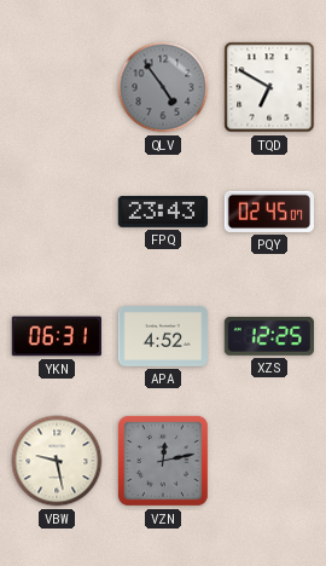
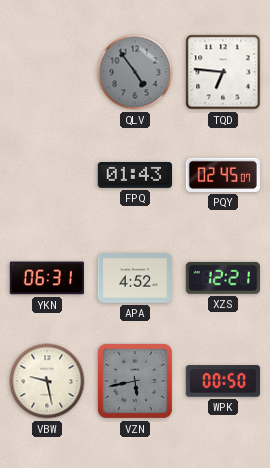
TQD: 6:50 -> 6:46 (223, 72)
FPQ: 23:43 -> 01:43 (134, 176)
XZS: 12:25 -> 12:21 (223, 278)
VZN: 12:13 -> 5:43 (135, 381)
WPK: none -> 00:50 (222, 381)
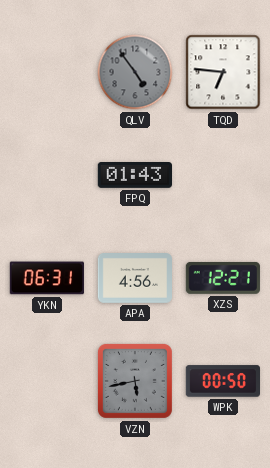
PQY: 02:45 -> none (223, 175)
APA: 4:52 -> 4:56 (135, 279)
VBW: 9:28 -> none (47, 381)
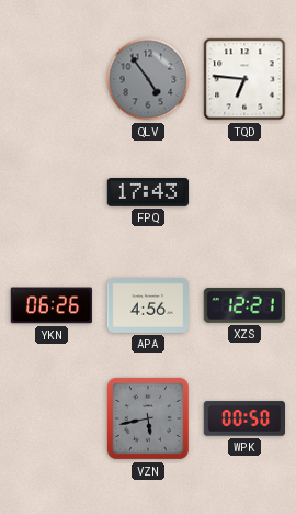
FPQ: 01:43 -> 17:43 (147, 193)
YKN: 06:31 -> 06:26 (50, 305)
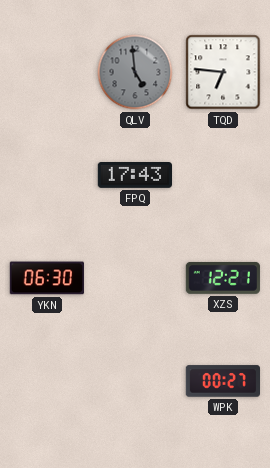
QLV: 4:54 -> 4:59 (135, 72)
YKN: 06:26 -> 06:30 (46, 278)
APA: 4:56 -> none (148, 306)
VZN: 5:43 -> none (148, 418)
WPK: 00:50 -> 00:27 (222, 381)
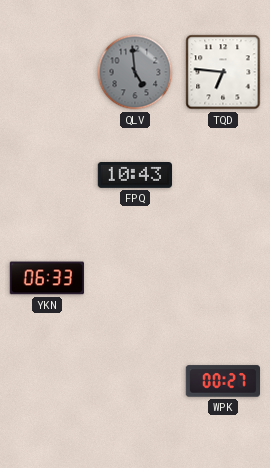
FPQ: 17:43 -> 10:43 (134, 176)
YKN: 06:30 -> 06:33 (46, 278)
XZS: 12:21 -> none (223, 278)
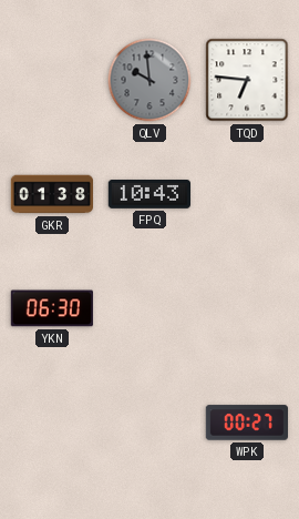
QLV: 4:59 -> 9:59 (149, 80)
GKR: none -> 01:38 (51, 194)
YKN: 06:33 -> 06:30 (51, 308)
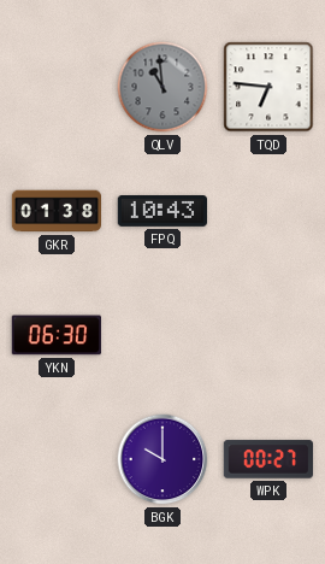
QLV: 9:59 -> 10:59 (162, 87)
BGK: none -> 10:00 (162, 459)
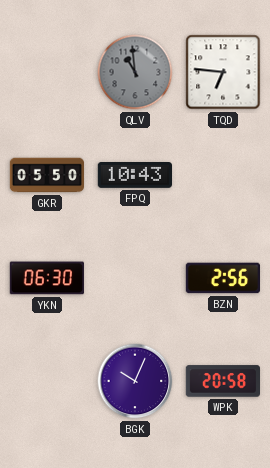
GKR: 01:38 -> 05:50 (46, 175)
BZN: none -> 2:56 (222, 278)
BGK: 10:00 -> 10:04 (135, 381)
WPK: 00:27 -> 20:58 (222, 381)
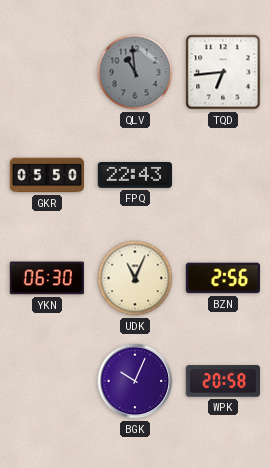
TQD: 6:46 -> 6:44 (223, 72)
FPQ: 10:43 -> 22:43 (134, 176)
UDK: none -> 11:04 (135, 278)
